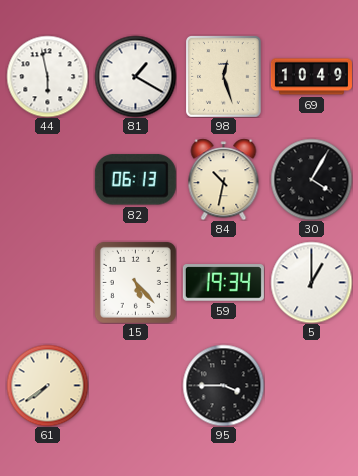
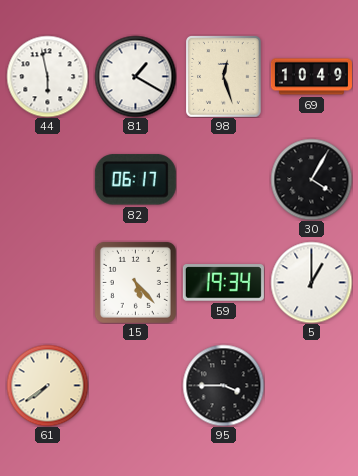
82: 06:13 -> 06:17 (135, 180)
84: 10:32 -> none (224, 179)
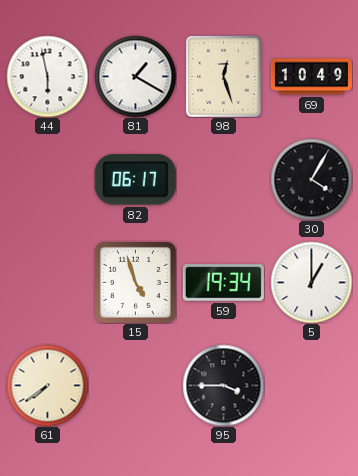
15: 5:23 -> 4:57 (135, 282)
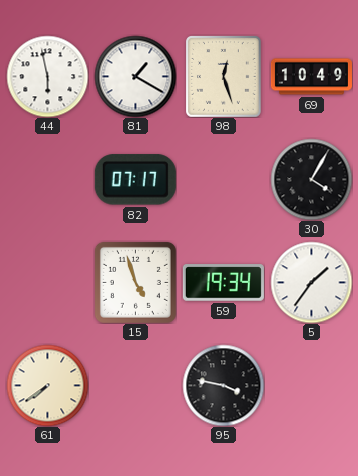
82: 06:17 -> 07:17 (135, 180)
5: 1:00 -> 1:36 (311, 282)
95: 3:45 -> 3:47 (223, 385)
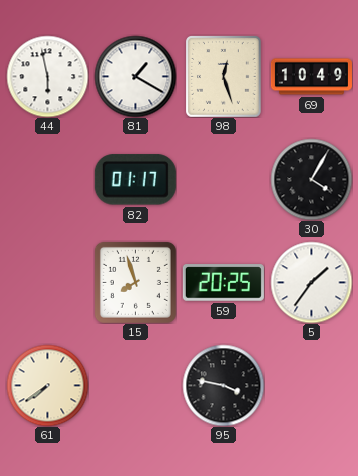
82: 07:17 -> 01:17 (135, 180)
15: 4:57 -> 7:57 (135, 282)
59: 19:34 -> 20:25 (223, 283)
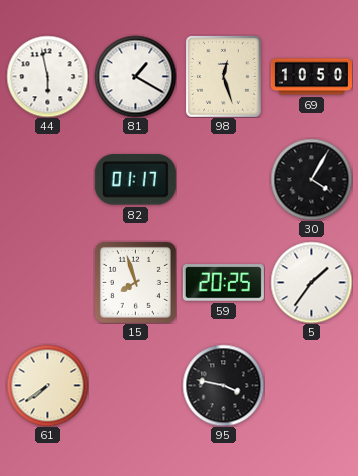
69: 10:49 -> 10:50 (311, 77)
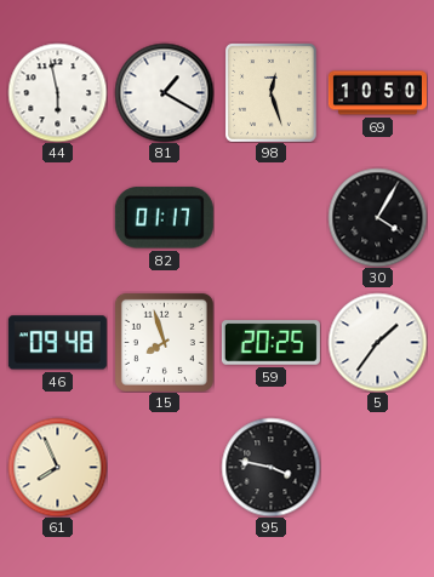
46: none -> 09:48 (57, 343)
61: 7:39 -> 7:56 (57, 467)
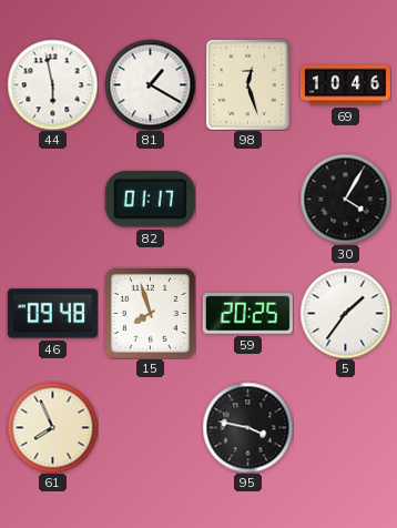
69: 10:50 -> 10:46 (345, 85)
